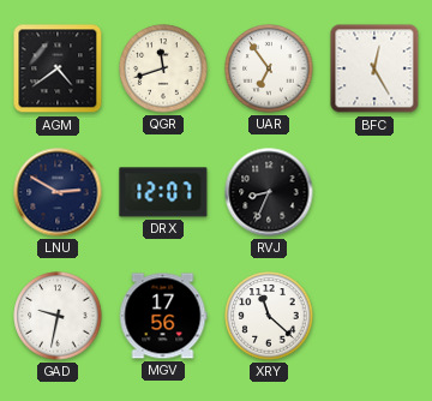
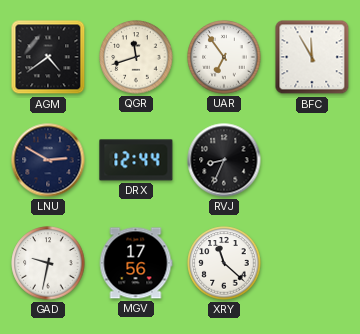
BFC: 12:25 -> 11:55 (312, 57)
DRX: 12:07 -> 12:44 (136, 160)
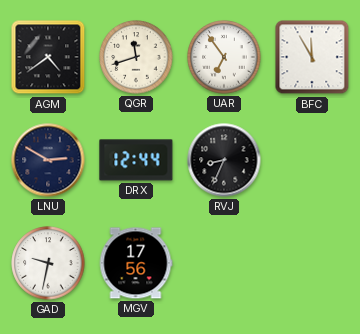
XRY: 11:22 -> none (224, 263)
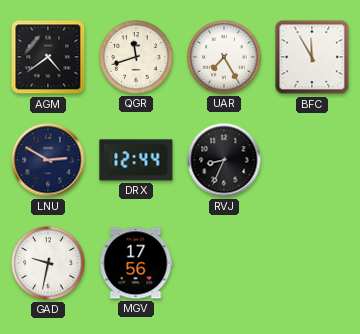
UAR: 6:54 -> 7:25 (224, 57)
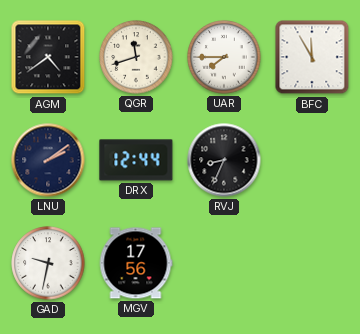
UAR: 7:25 -> 7:45 (224, 57)
LNU: 2:50 -> 2:09 (48, 160)
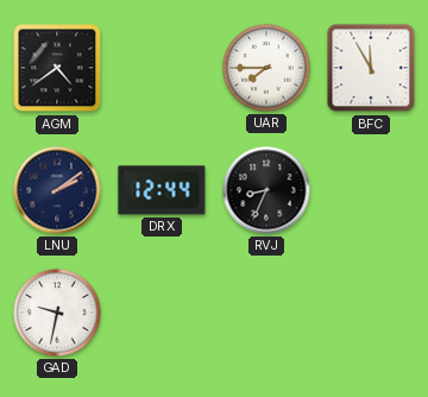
QGR: 11:42 -> none (136, 57)
MGV: 17:56 -> none (136, 263)
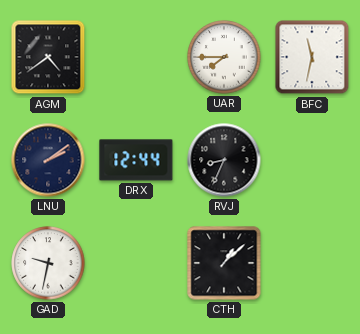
BFC: 11:55 -> 11:32 (312, 57)
CTH: none -> 1:08 (224, 263)
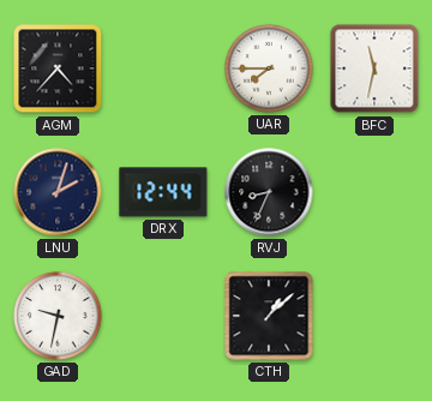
AGM: 4:39 -> 4:37 (58, 68)
LNU: 2:09 -> 2:03 (58, 192)
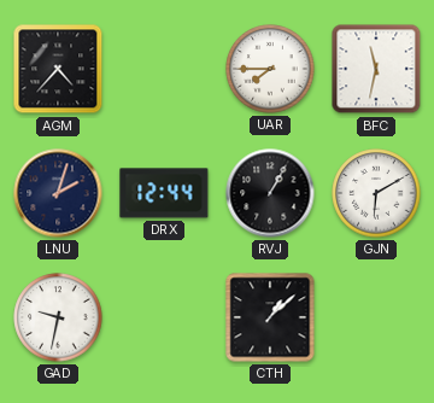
RVJ: 8:34 -> 1:05 (270, 193)
GJN: none -> 6:10 (376, 193)
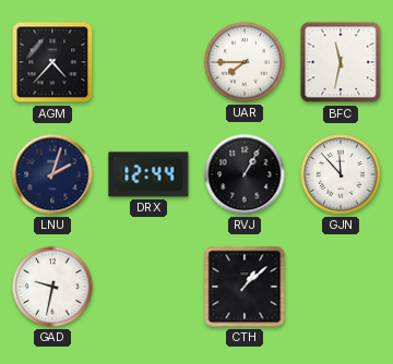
GJN: 6:10 -> 11:53 (341, 174)
